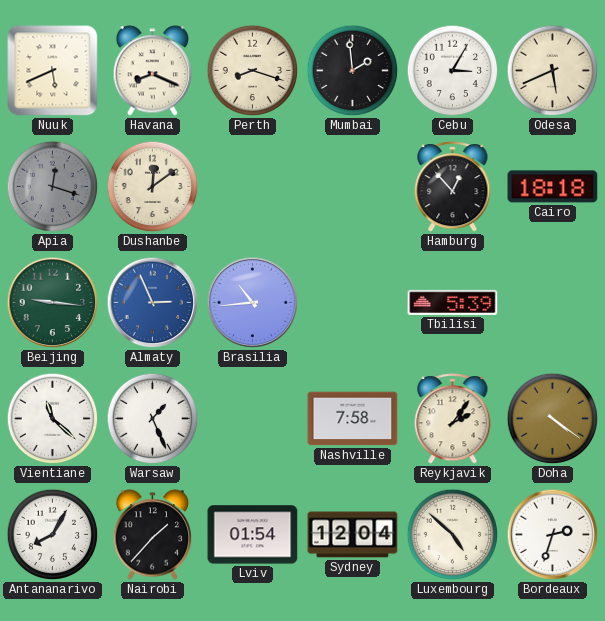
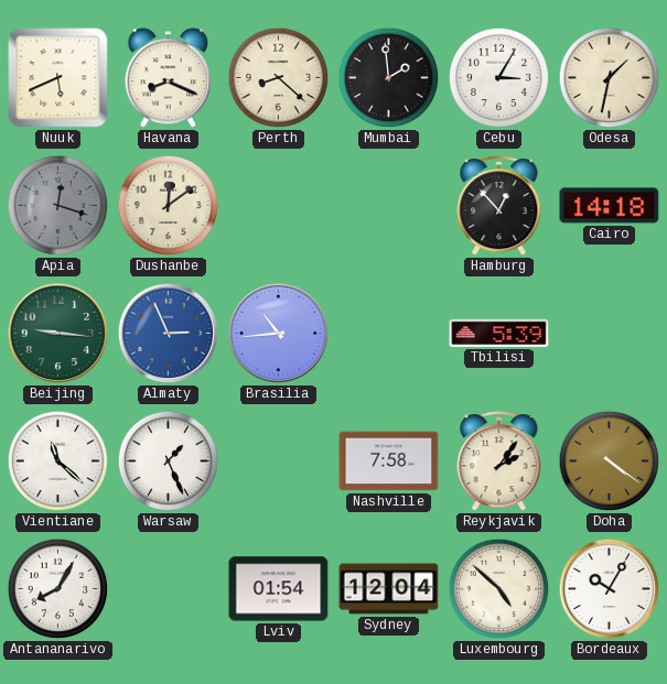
Perth: 8:18 -> 8:22 (279, 78)
Odesa: 5:41 -> 1:32 (610, 78)
Cairo: 18:18 -> 14:18 (610, 206)
Nairobi: 1:37 -> none (153, 535)
Bordeaux: 2:33 -> 10:05 (610, 589)
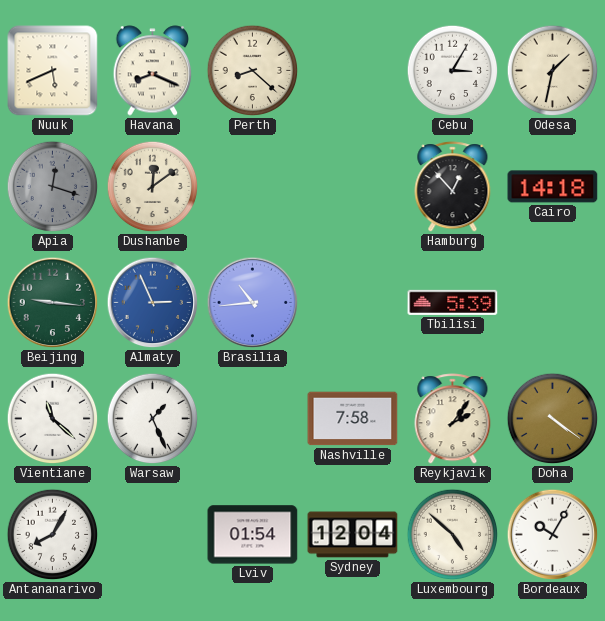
Mumbai: 1:59 -> none (389, 78)
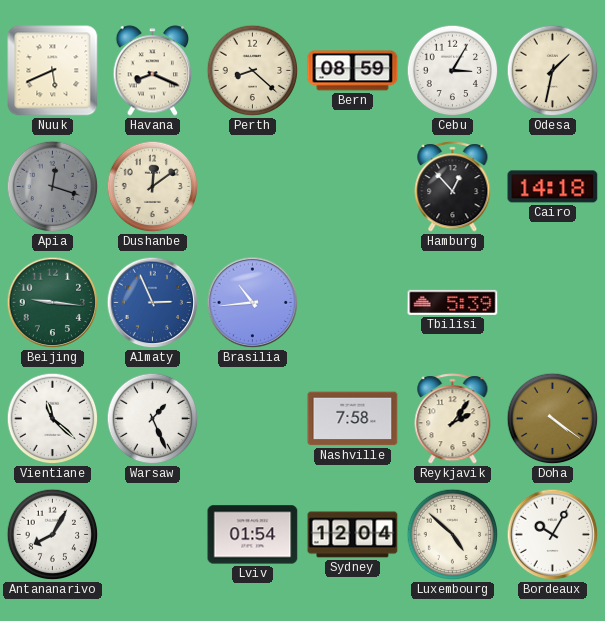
Bern: none -> 08:59 (353, 71)
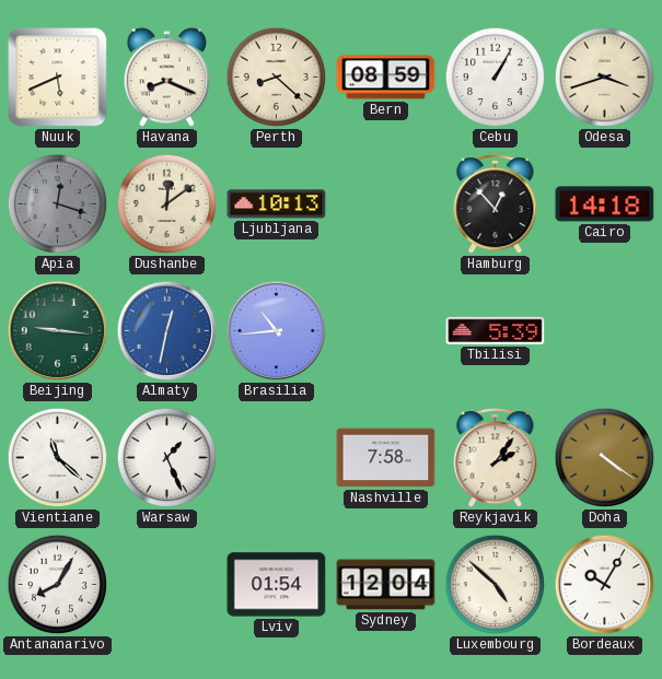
Cebu: 3:05 -> 1:05 (496, 78)
Odesa: 1:32 -> 3:42 (605, 78)
Ljubljana: none -> 10:13 (277, 204)
Almaty: 2:56 -> 12:32 (167, 331)
